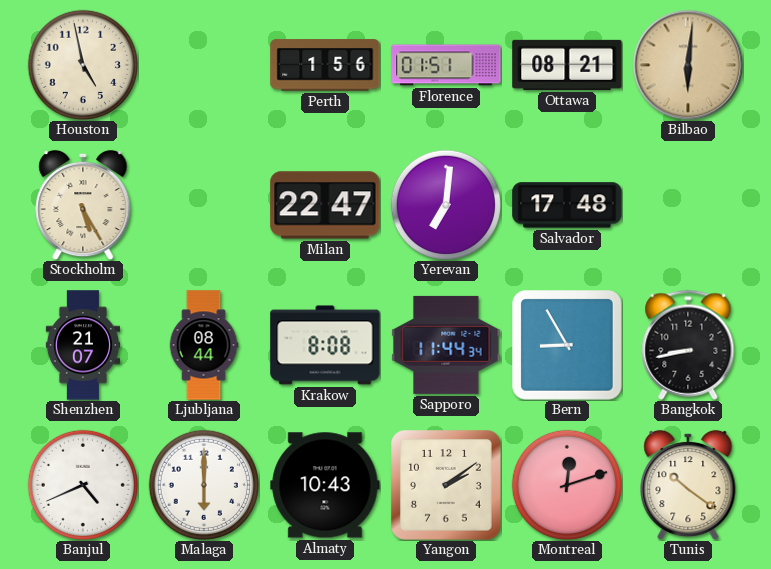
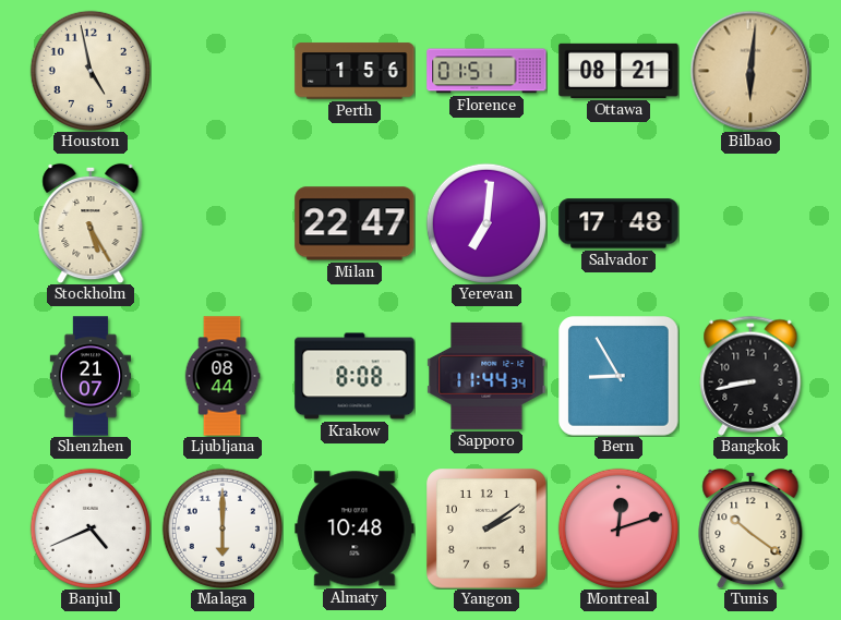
Almaty: 10:43 -> 10:48 (355, 528)
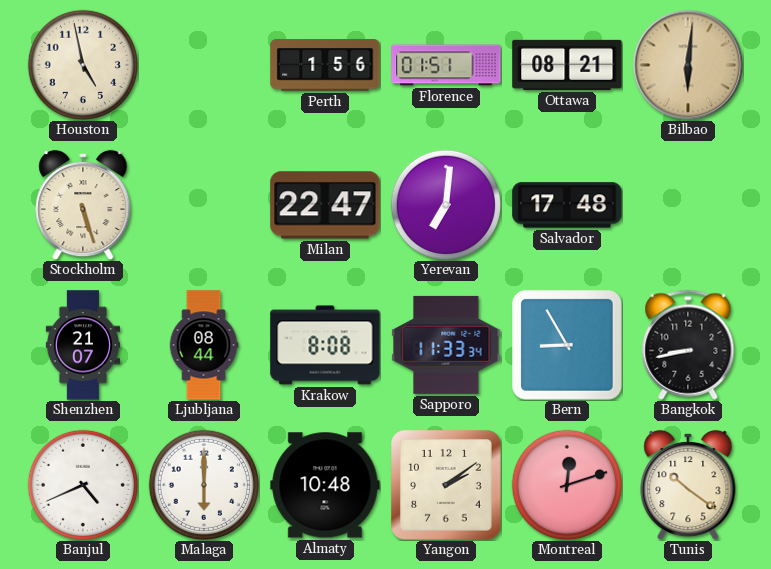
Stockholm: 5:25 -> 5:27 (83, 205)
Sapporo: 11:44 -> 11:33 (446, 345)
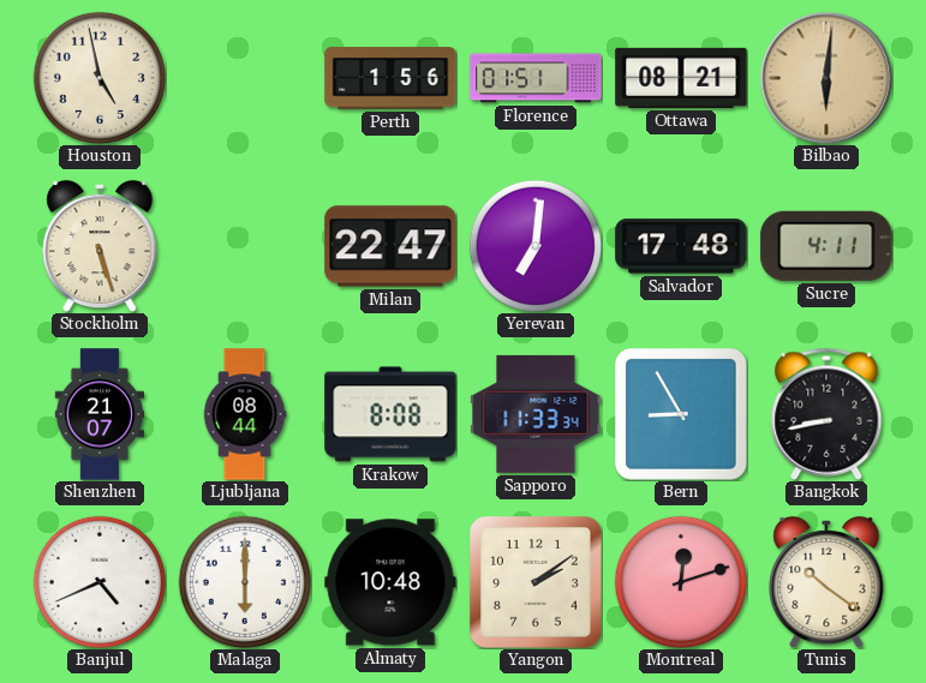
Sucre: none -> 4:11 (826, 246)
